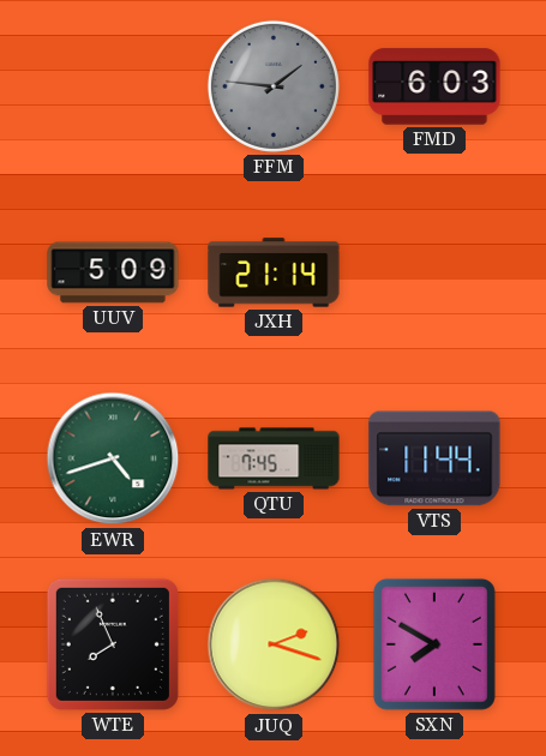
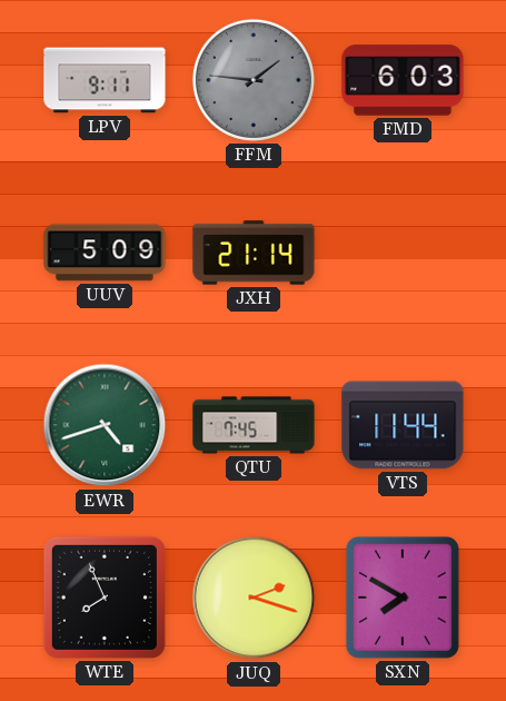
LPV: none -> 9:11 (105, 80)
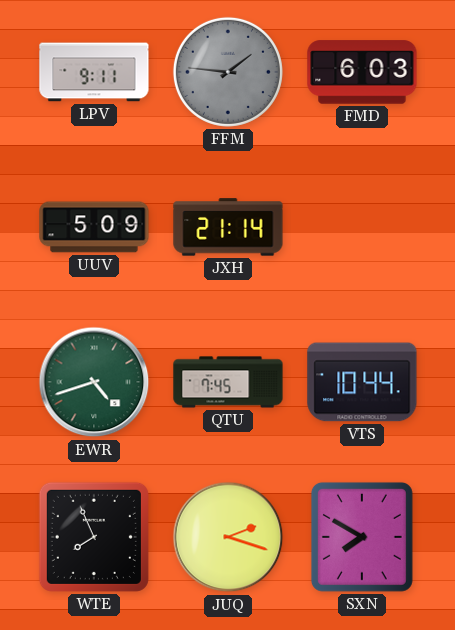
VTS: 11:44 -> 10:44 (362, 382)
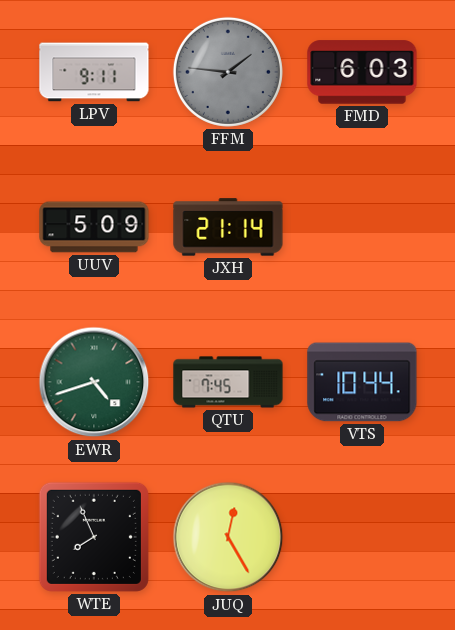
JUQ: 2:18 -> 12:25 (228, 537)
SXN: 7:50 -> none (362, 537)
